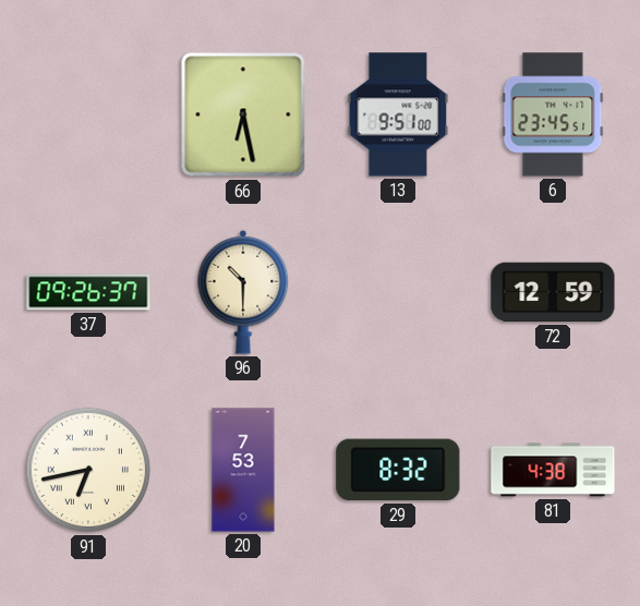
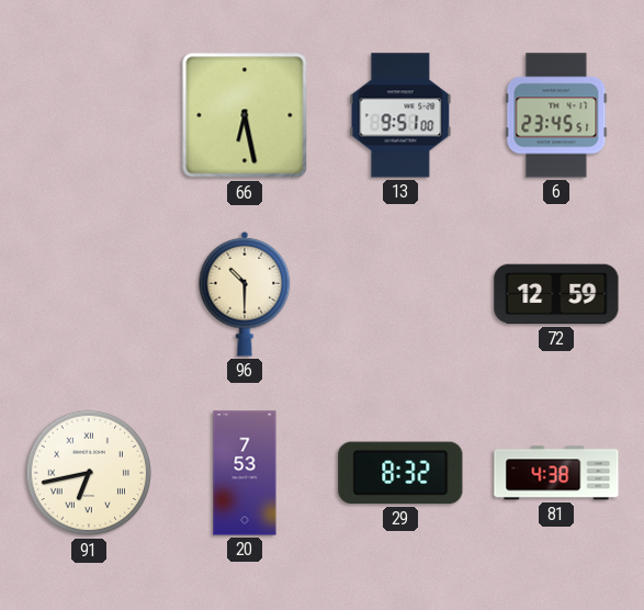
37: 09:26 -> none (88, 292)
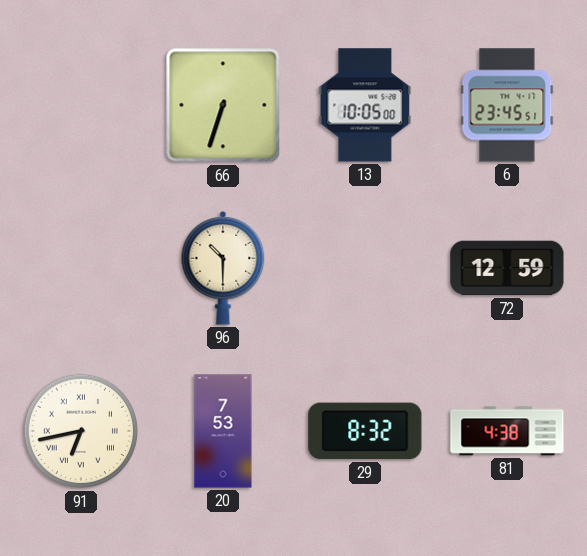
66: 6:28 -> 6:33 (223, 105)
13: 9:51 -> 10:05 (365, 105)
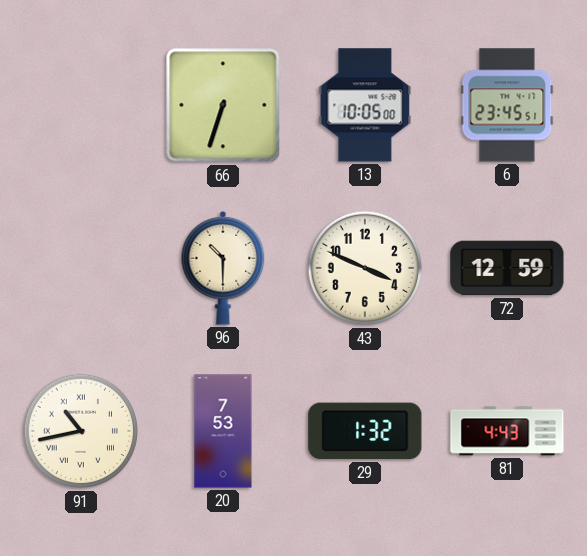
43: none -> 3:49 (365, 268)
91: 6:43 -> 10:43 (81, 431)
29: 8:32 -> 1:32 (365, 431)
81: 4:38 -> 4:43 (507, 431)
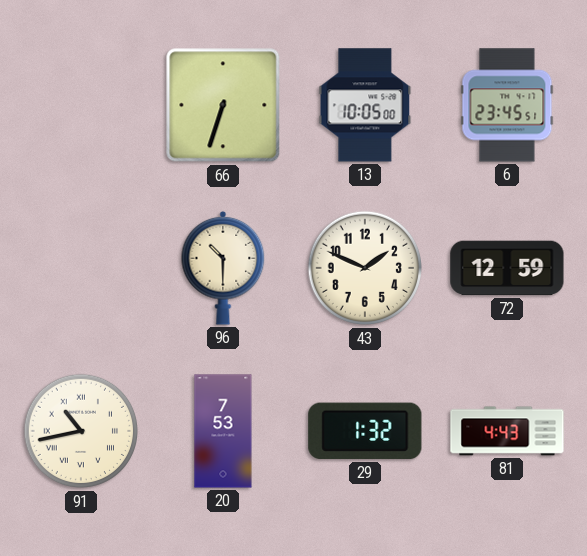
43: 3:49 -> 1:49 (365, 268)
